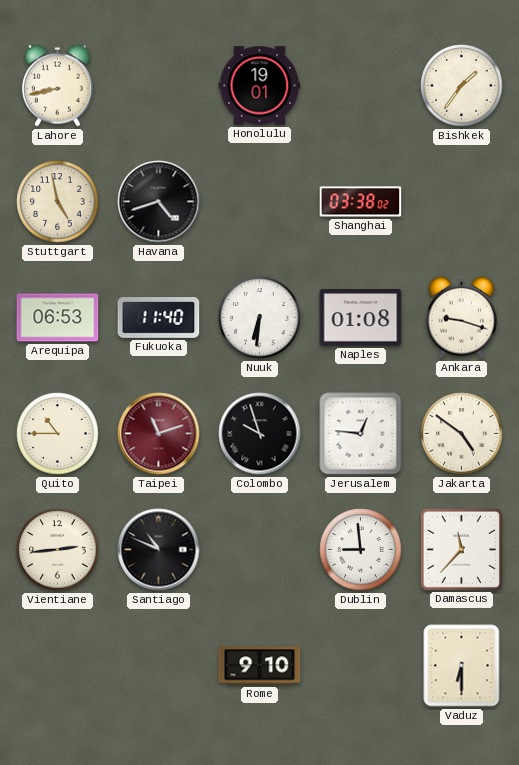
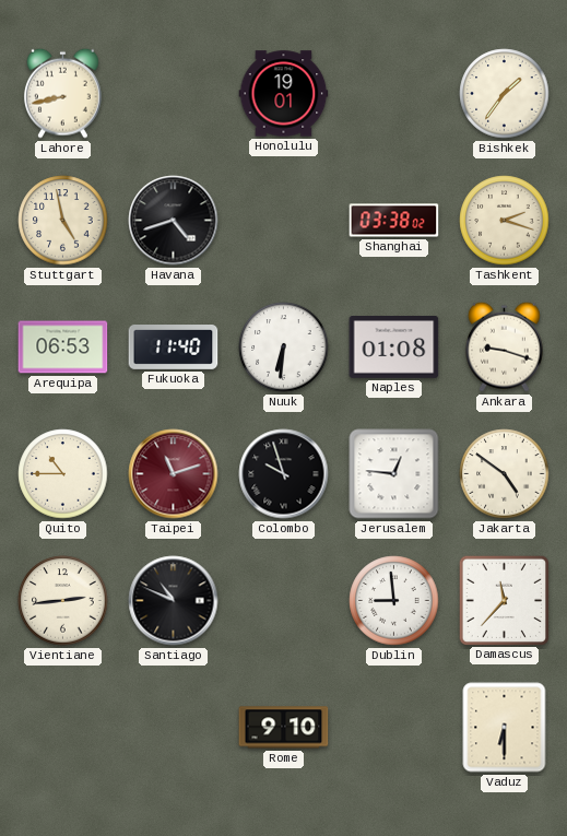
Tashkent: none -> 2:18 (505, 221)
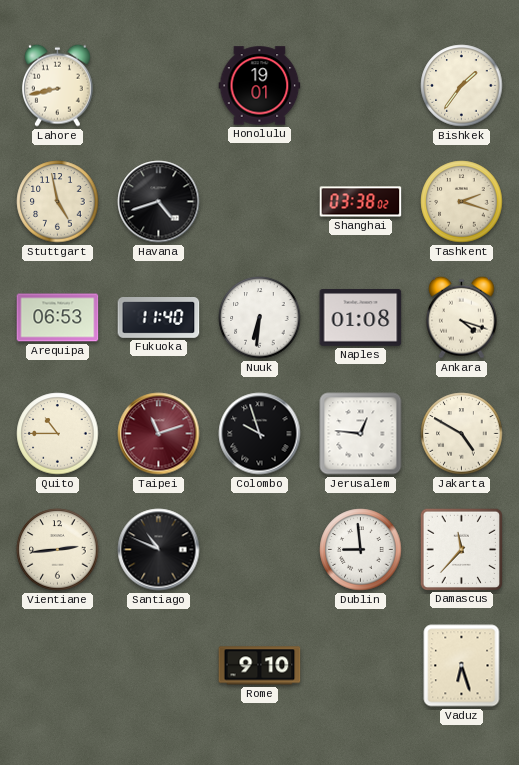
Ankara: 9:18 -> 4:18 (461, 317)
Jakarta: 4:51 -> 4:50 (462, 434)
Vaduz: 6:30 -> 6:27 (462, 666)
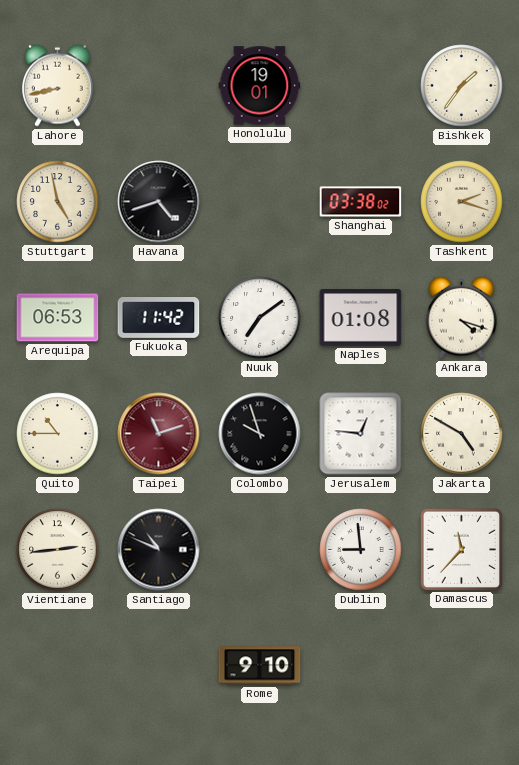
Fukuoka: 11:40 -> 11:42 (159, 318)
Nuuk: 6:31 -> 7:09 (260, 318)
Vaduz: 6:27 -> none (462, 666)
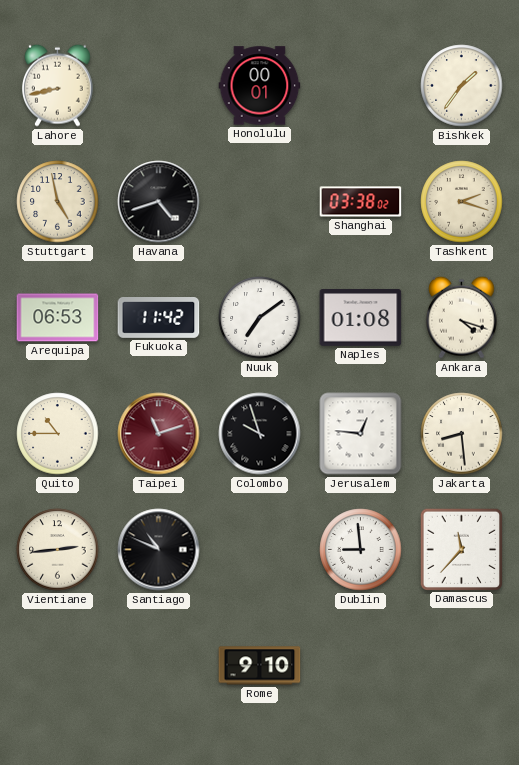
Honolulu: 19:01 -> 00:01 (260, 86)
Jakarta: 4:50 -> 8:29 (462, 434)
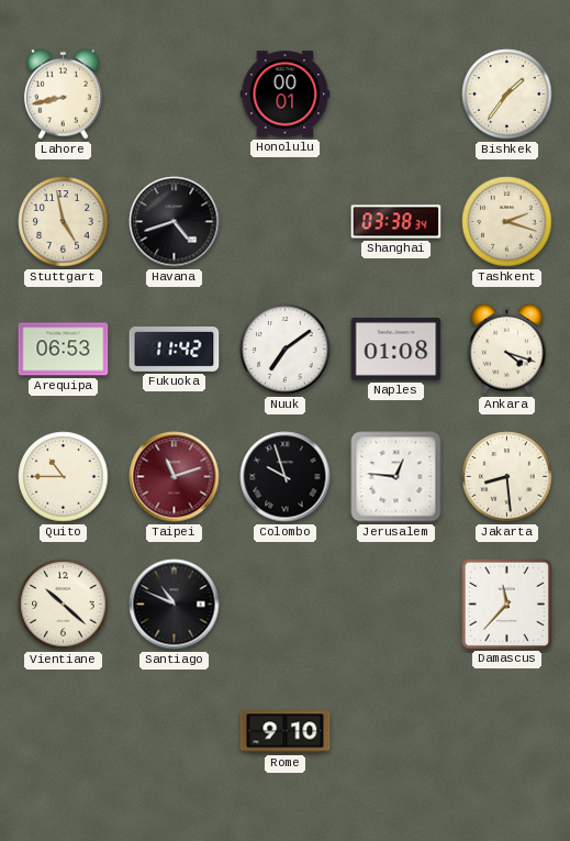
Shanghai: 03:38:02 -> 03:38:34 (396, 222)
Vientiane: 2:44 -> 10:22 (64, 605)
Dublin: 8:59 -> none (361, 550)
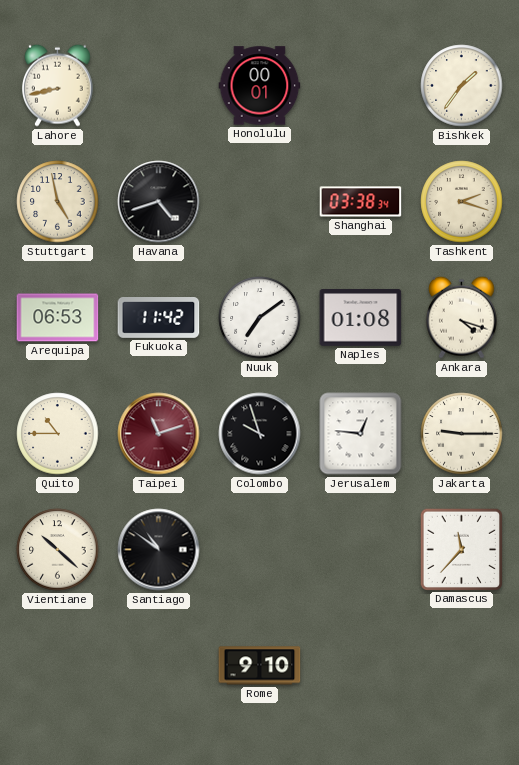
Jakarta: 8:29 -> 9:15 (462, 434)
Santiago: 10:49 -> 10:51 (159, 550)
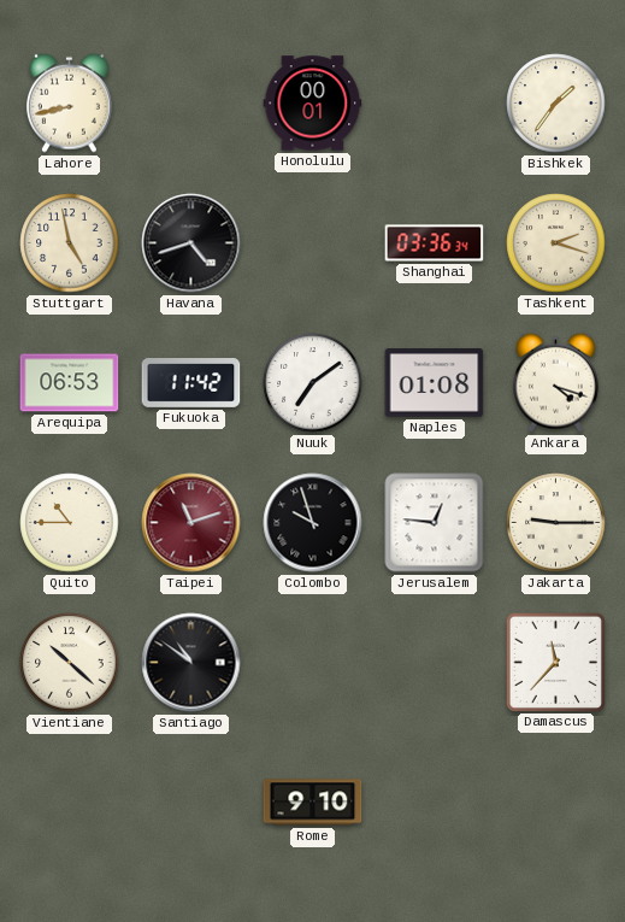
Shanghai: 03:38 -> 03:36 (435, 243)
